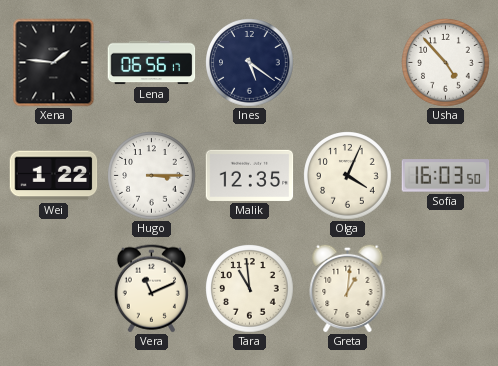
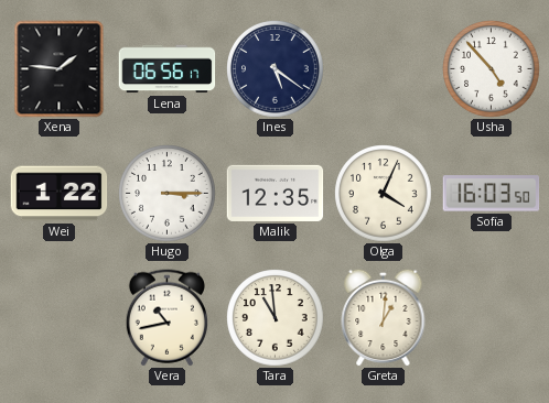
Vera: 11:11 -> 10:43 (166, 318)
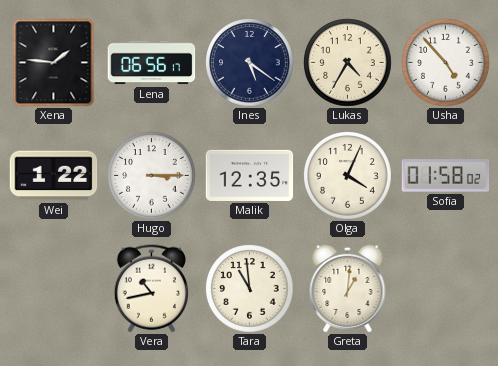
Lukas: none -> 4:35 (348, 63)
Sofia: 16:03 -> 01:58 (446, 176)
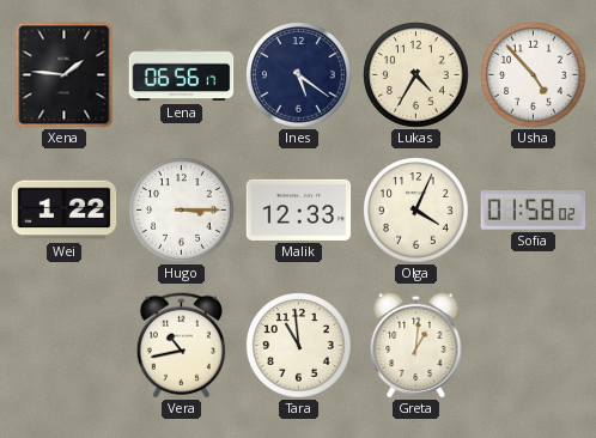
Malik: 12:35 -> 12:33 (299, 209)
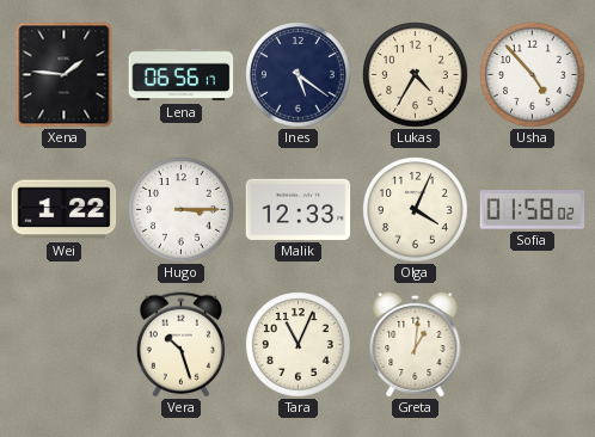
Vera: 10:43 -> 10:27 (180, 345)
Tara: 10:59 -> 11:04 (299, 345)
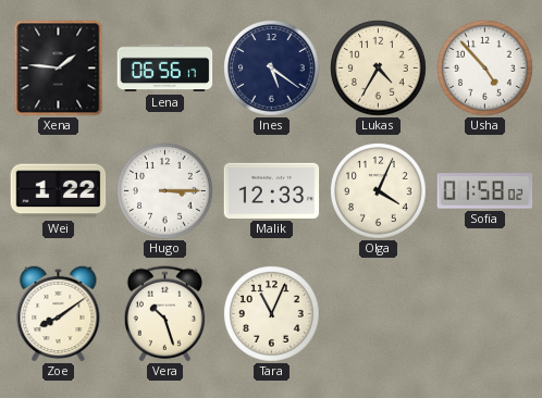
Zoe: none -> 8:09 (59, 313)
Greta: 1:01 -> none (416, 344)
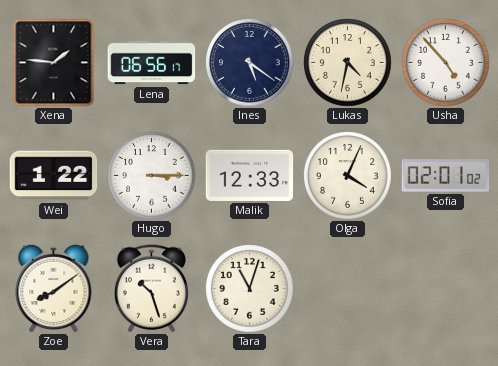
Lukas: 4:35 -> 4:32 (348, 63)
Sofia: 01:58 -> 02:01 (446, 176)
Tara: 11:04 -> 11:03 (250, 289)
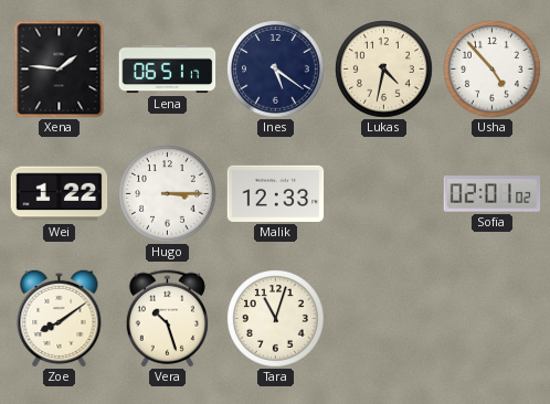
Lena: 06:56 -> 06:51 (168, 70)
Olga: 4:04 -> none (348, 176)
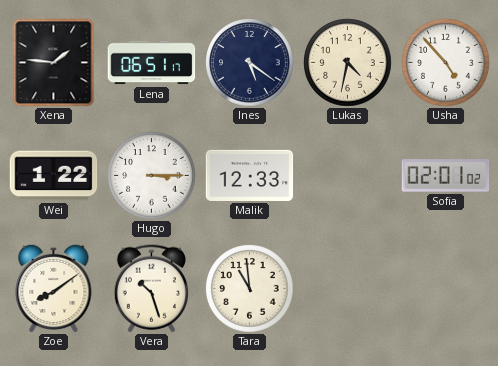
Tara: 11:03 -> 10:59 (250, 289)
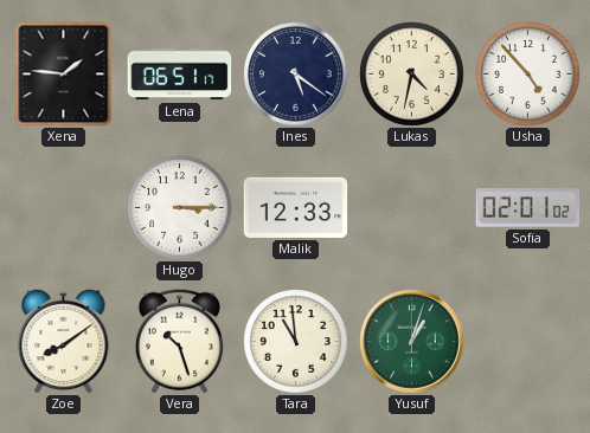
Wei: 1:22 -> none (54, 176)
Yusuf: none -> 1:03 (412, 342)
